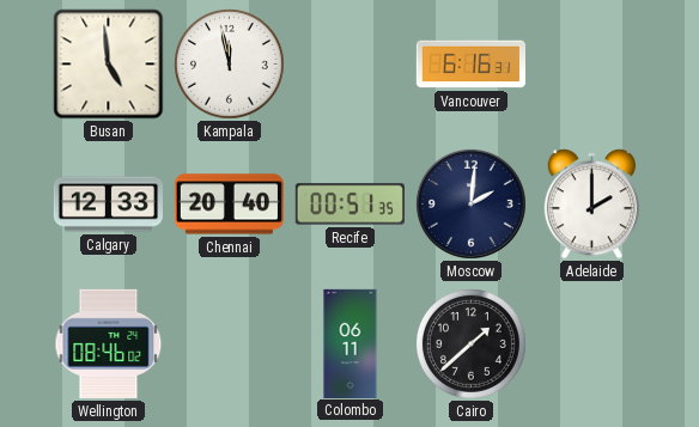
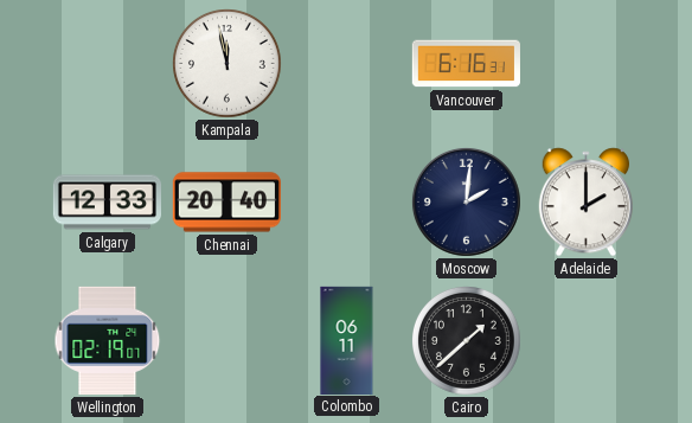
Busan: 4:59 -> none (109, 65)
Recife: 00:51 -> none (349, 205)
Wellington: 08:46 -> 02:19 (108, 340)
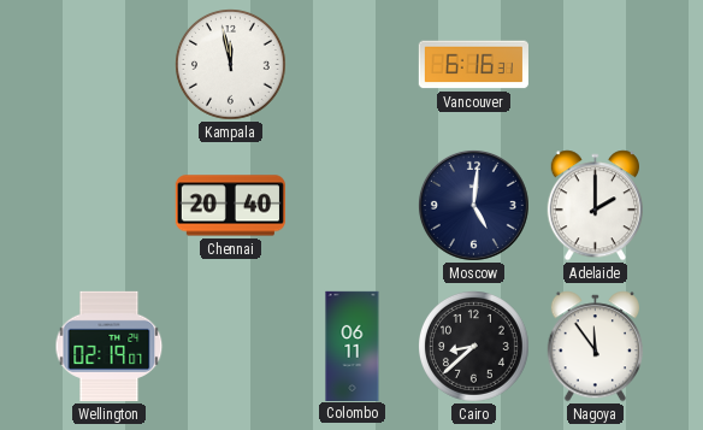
Calgary: 12:33 -> none (107, 203)
Moscow: 2:01 -> 5:01 (473, 205)
Cairo: 1:38 -> 8:38 (474, 347)
Nagoya: none -> 11:54 (595, 347)
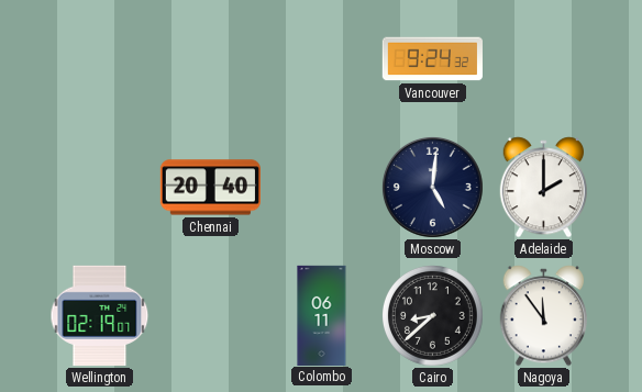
Kampala: 11:58 -> none (231, 65)
Vancouver: 6:16 -> 9:24 (432, 59)
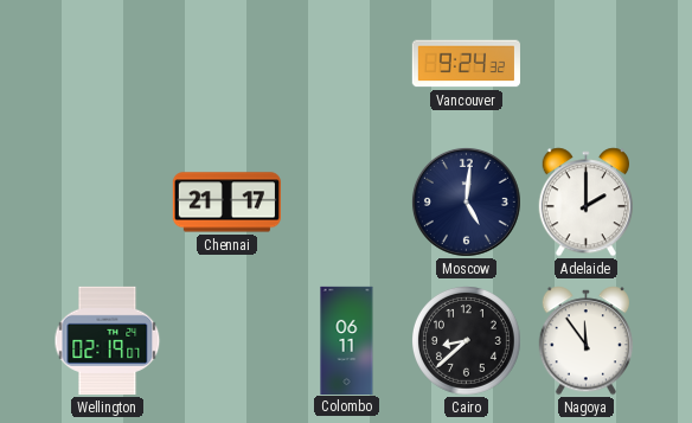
Chennai: 20:40 -> 21:17 (226, 203)
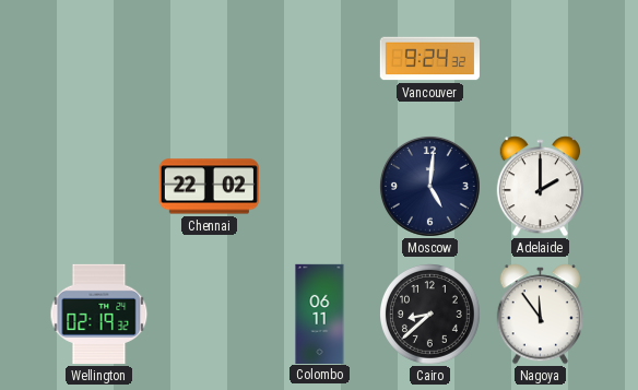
Chennai: 21:17 -> 22:02 (209, 187)
Wellington: 02:19:07 -> 02:19:32 (99, 314)
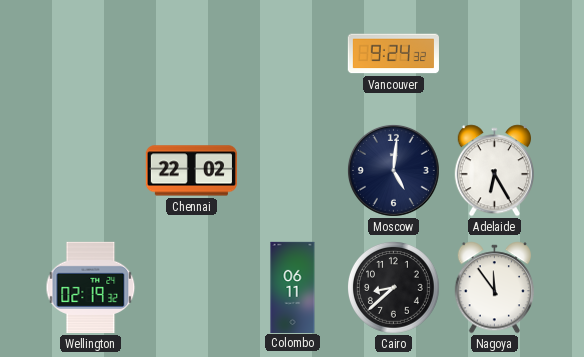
Adelaide: 2:00 -> 6:25 (494, 171)
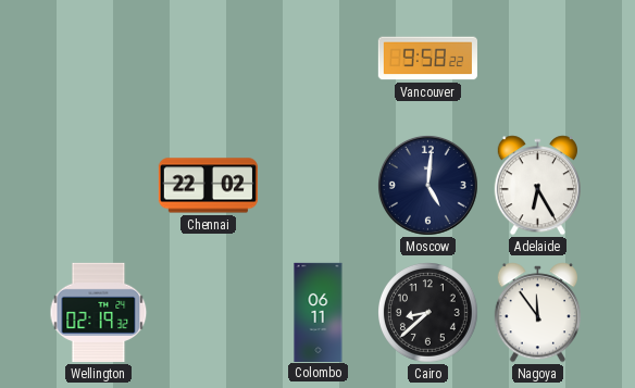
Vancouver: 9:24 -> 9:58 (427, 59)
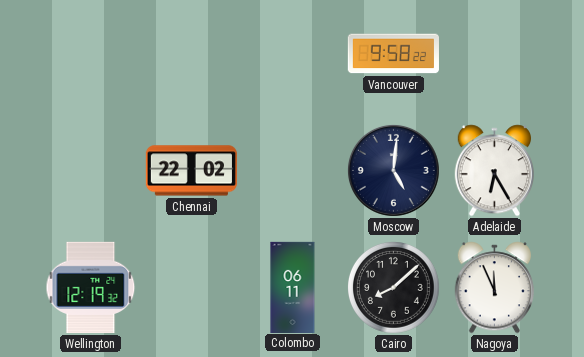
Wellington: 02:19 -> 12:19 (91, 287)
Cairo: 8:38 -> 8:08 (394, 288)
Nagoya: 11:54 -> 11:56 (494, 288)
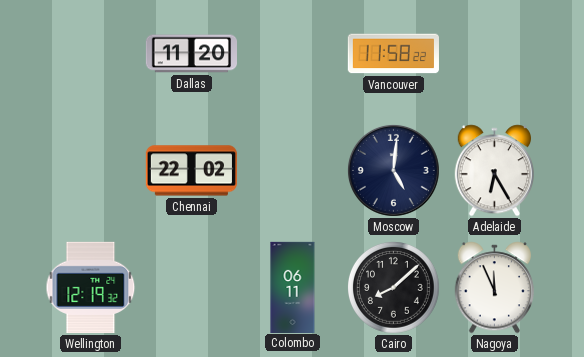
Dallas: none -> 11:20 (191, 54)
Vancouver: 9:58 -> 11:58 (393, 54)
